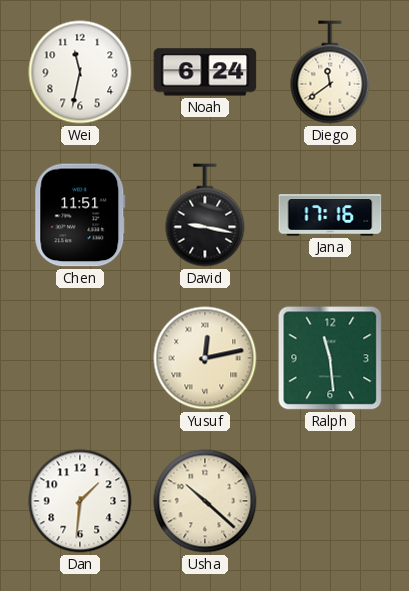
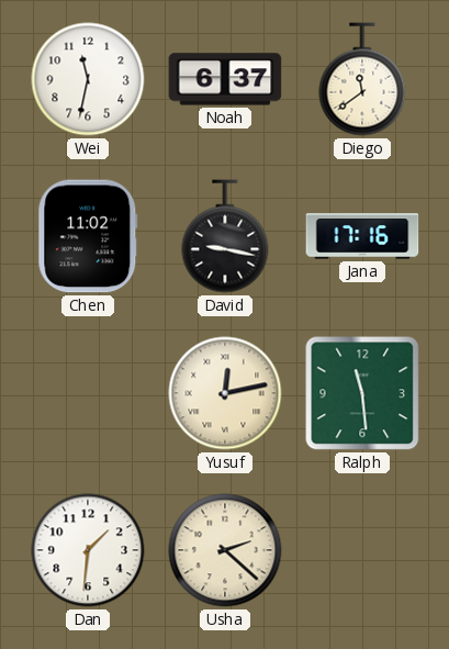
Noah: 6:24 -> 6:37 (225, 79)
Chen: 11:51 -> 11:02 (88, 236)
Usha: 10:22 -> 2:22 (225, 550)
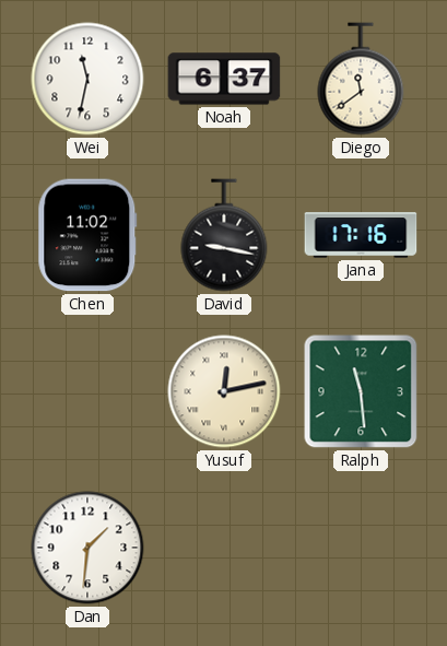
Usha: 2:22 -> none (225, 550)
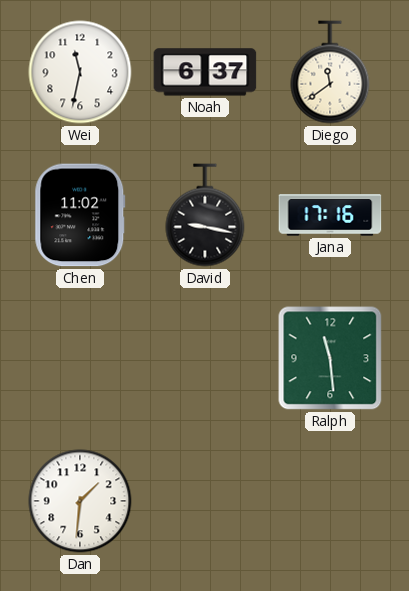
Yusuf: 12:13 -> none (224, 391)
